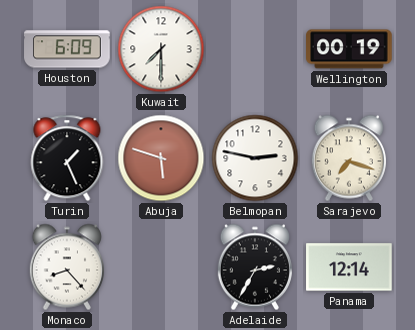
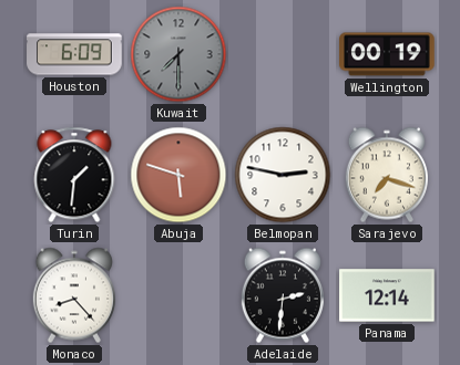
Kuwait dial: white -> grey (178, 54)
Turin: 1:26 -> 1:31 (74, 175)
Adelaide: 2:35 -> 2:31 (283, 295)
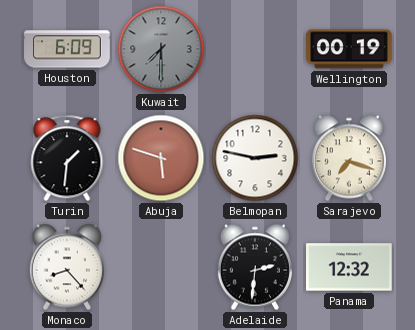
Panama: 12:14 -> 12:32 (349, 267)
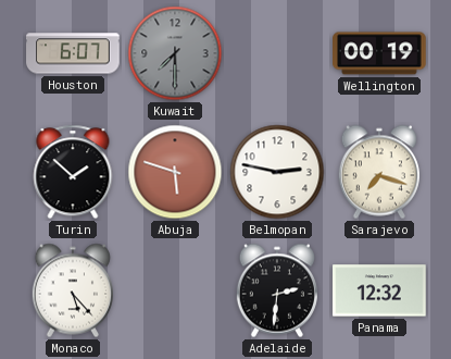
Houston: 6:09 -> 6:07 (73, 53)
Turin: 1:31 -> 1:52 (73, 172)
Monaco: 8:23 -> 5:23 (73, 290)
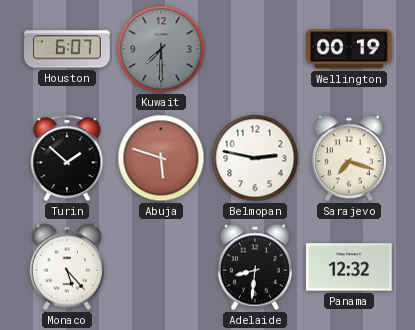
Adelaide: 2:31 -> 8:31 (255, 267)
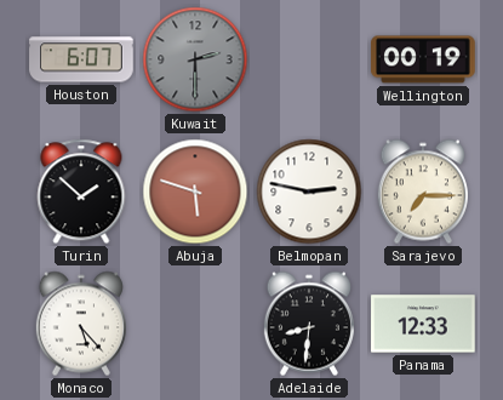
Kuwait: 7:30 -> 2:30 (195, 59)
Sarajevo: 7:18 -> 7:15 (423, 192)
Panama: 12:32 -> 12:33 (423, 324)
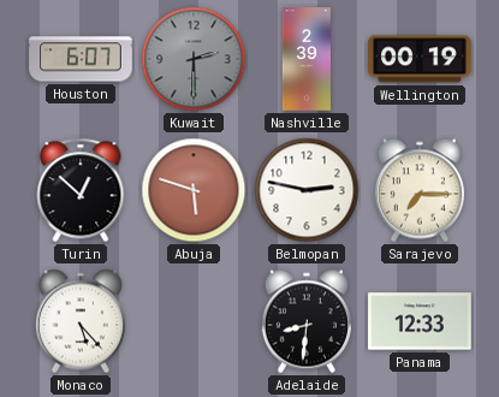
Nashville: none -> 2:39 (305, 59)
Turin: 1:52 -> 12:52 (81, 190)
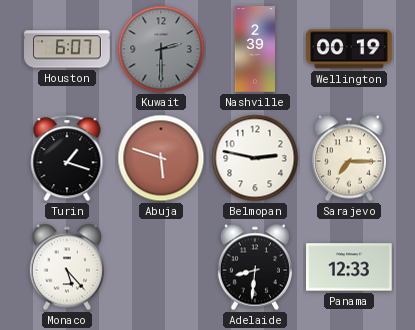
Turin: 12:52 -> 1:18 (67, 158)
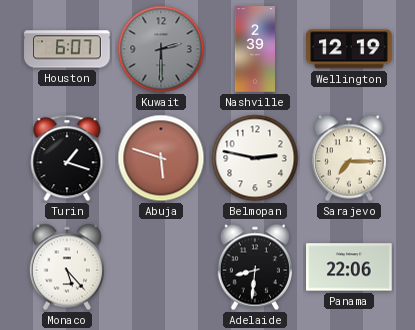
Wellington: 00:19 -> 12:19 (349, 49)
Panama: 12:33 -> 22:06 (349, 267)
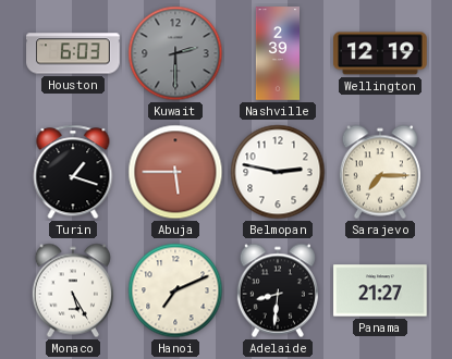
Houston: 6:07 -> 6:03 (73, 53)
Abuja: 5:48 -> 5:45 (175, 172)
Monaco: 5:23 -> 5:25 (73, 290)
Hanoi: none -> 7:11 (175, 290)
Panama: 22:06 -> 21:27 (380, 290)
